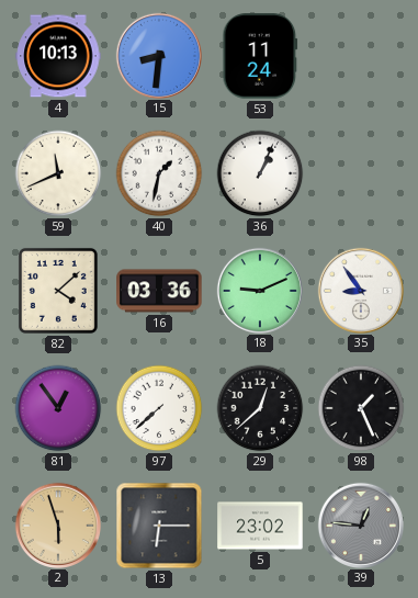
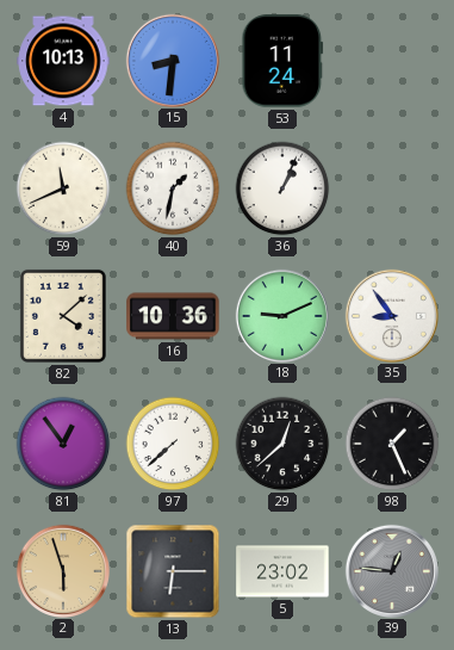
16: 03:36 -> 10:36 (173, 316)
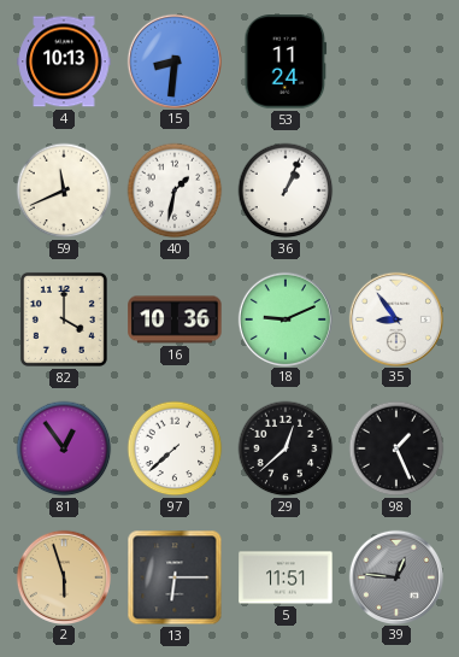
82: 4:08 -> 4:00 (64, 319)
5: 23:02 -> 11:51 (286, 577)
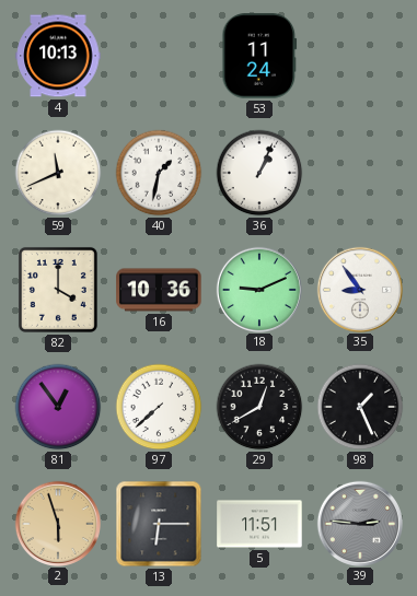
15: 8:31 -> none (173, 60)
29: 12:38 -> 12:40 (259, 407)
39: 12:46 -> 2:46 (359, 523)
